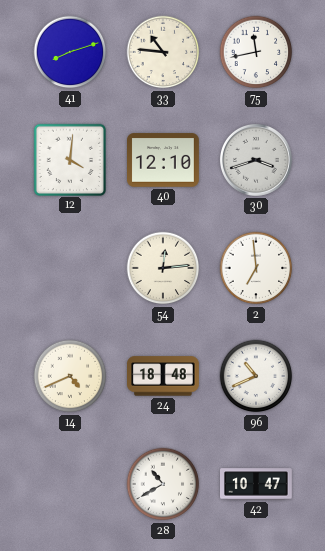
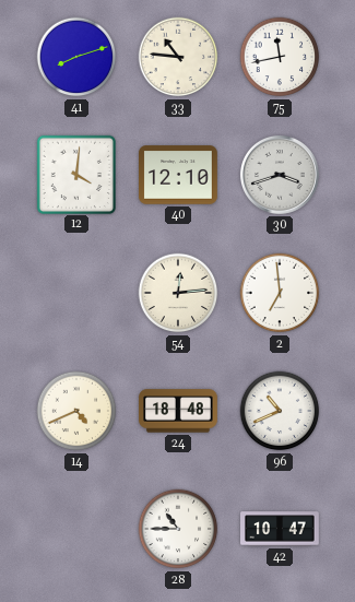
28: 10:40 -> 10:45 (178, 529)
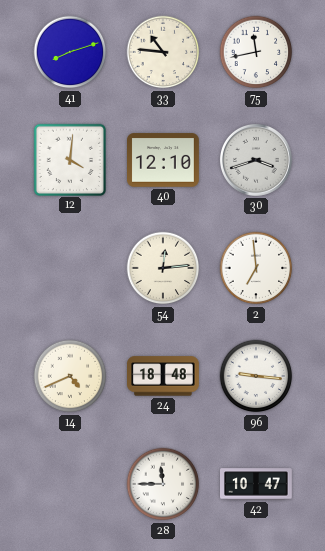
96: 10:41 -> 9:16 (256, 376)
28: 10:45 -> 11:45 (163, 484)
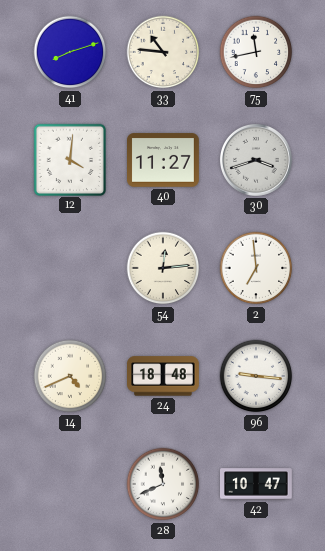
40: 12:10 -> 11:27 (164, 160)
28: 11:45 -> 11:41 (163, 484)
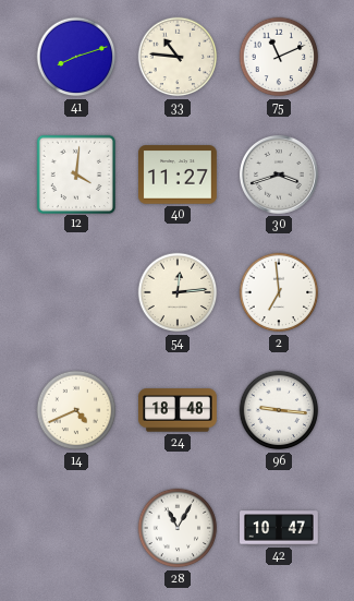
75: 11:43 -> 11:11 (279, 57)
28: 11:41 -> 11:05 (178, 528)
